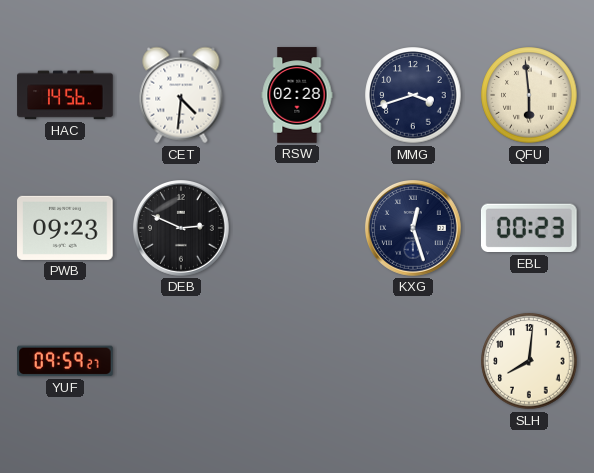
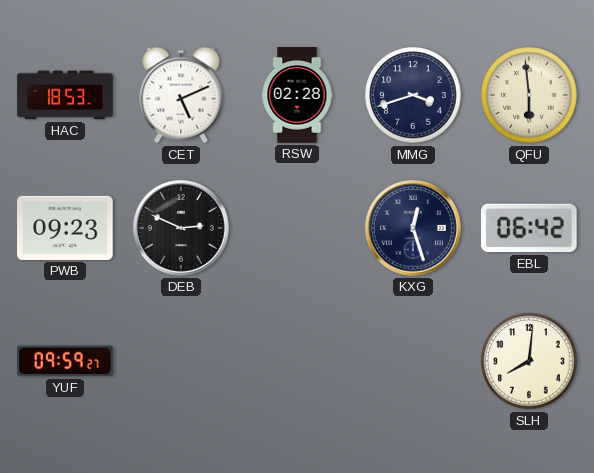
HAC: 14:56 -> 18:53 (65, 95)
CET: 4:31 -> 5:11 (181, 95)
EBL: 00:23 -> 06:42 (529, 228)
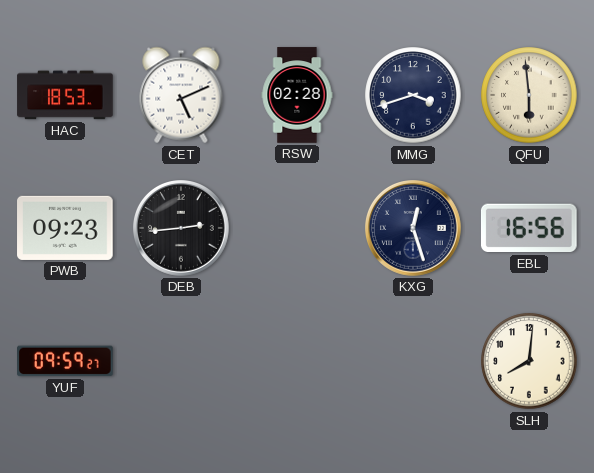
DEB: 2:49 -> 2:44 (182, 229)
EBL: 06:42 -> 16:56 (529, 228)
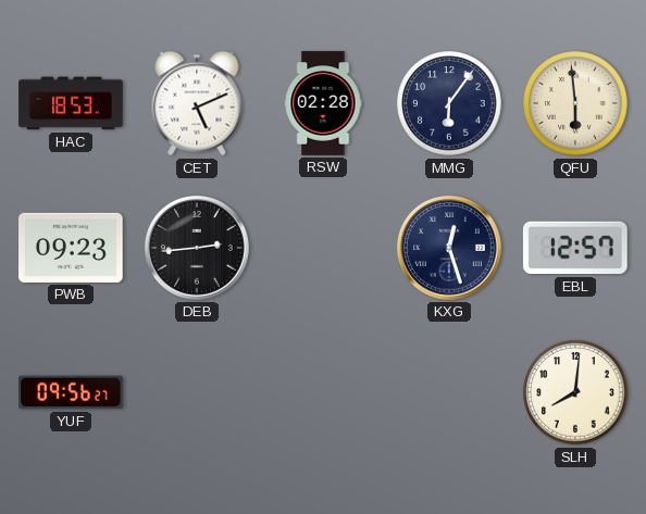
MMG: 3:42 -> 6:06 (449, 103)
EBL: 16:56 -> 12:57 (575, 248)
YUF: 09:59 -> 09:56 (71, 392)
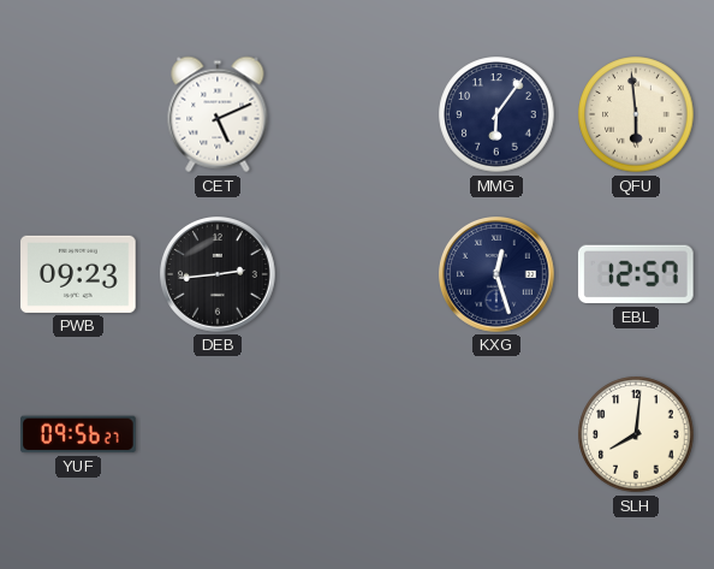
HAC: 18:53 -> none (71, 103)
RSW: 02:28 -> none (323, 103)
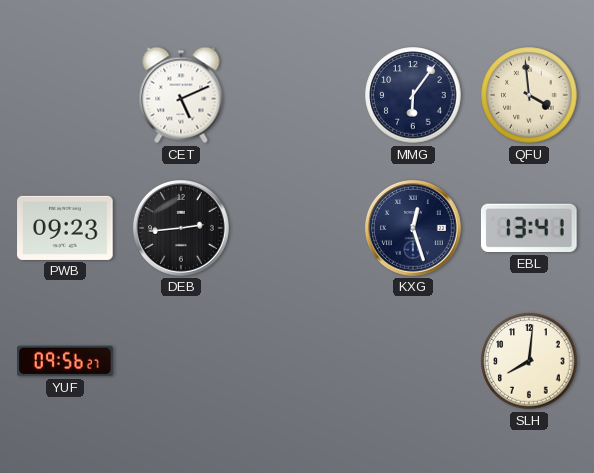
QFU: 5:59 -> 3:59 (529, 95)
EBL: 12:57 -> 13:41 (529, 228)
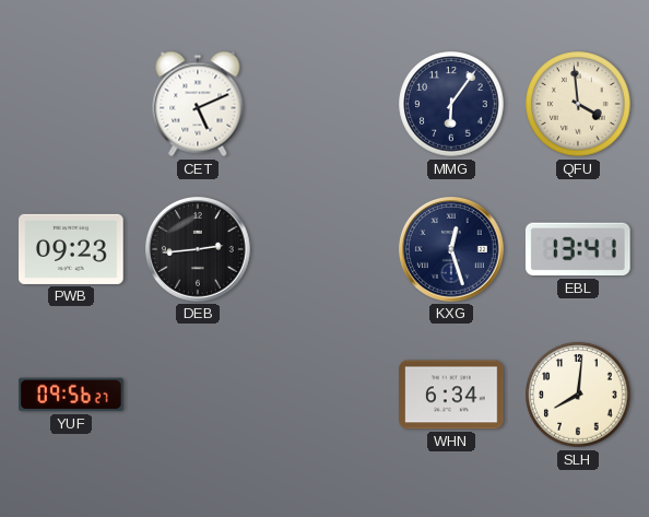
WHN: none -> 6:34 (451, 395)
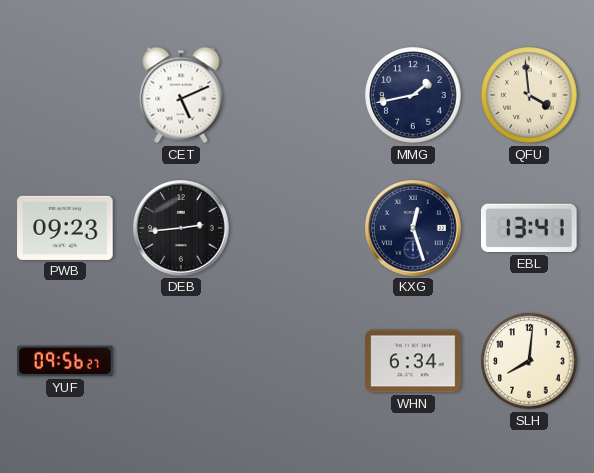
MMG: 6:06 -> 1:43 (413, 95)
